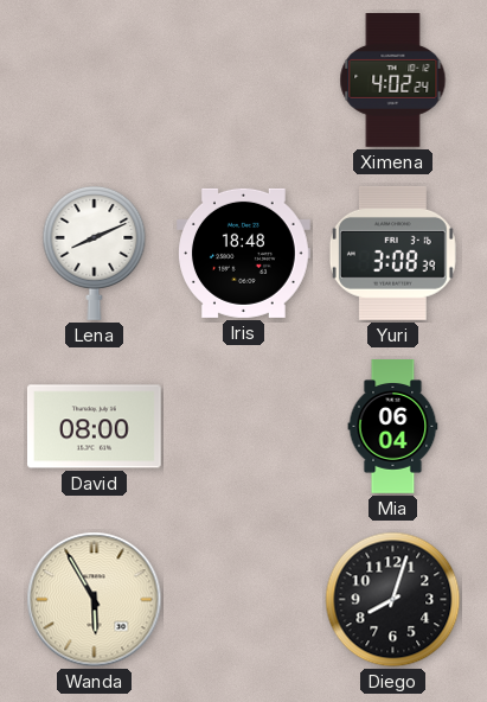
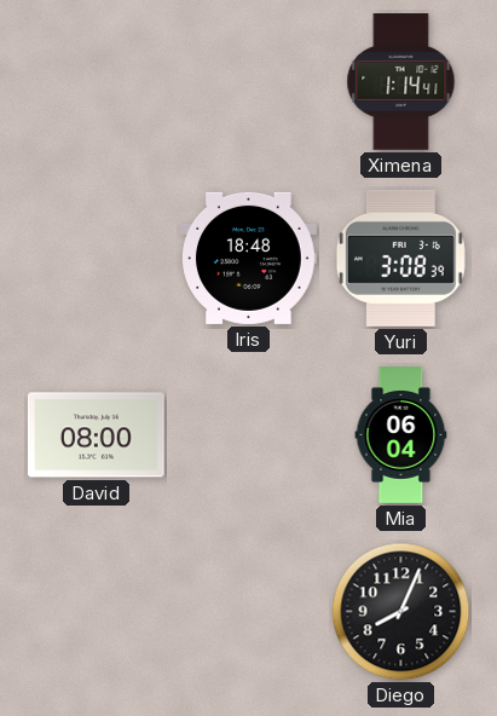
Ximena: 4:02 -> 1:14 (401, 82)
Lena: 8:11 -> none (95, 253)
Wanda: 5:55 -> none (95, 600)
Diego: 8:03 -> 8:04 (401, 612)
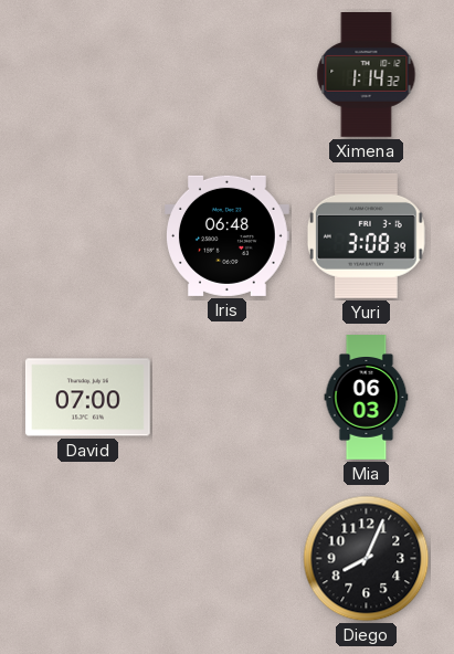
Ximena: 1:14:41 -> 1:14:32 (367, 75)
Iris: 18:48 -> 06:48 (228, 235)
David: 08:00 -> 07:00 (88, 398)
Mia: 06:04 -> 06:03 (367, 398)
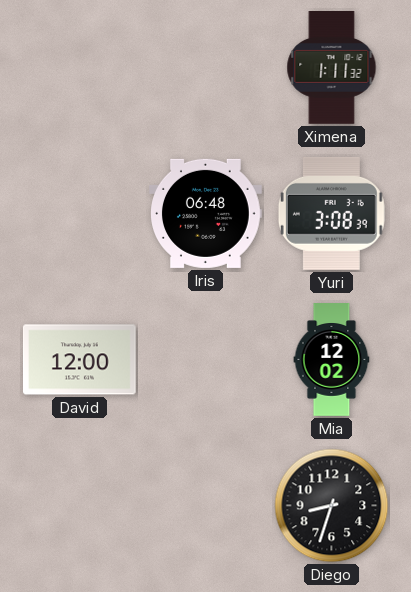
Ximena: 1:14 -> 1:11 (332, 68)
David: 07:00 -> 12:00 (80, 360)
Mia: 06:03 -> 12:02 (332, 360)
Diego: 8:04 -> 8:33 (332, 506)
